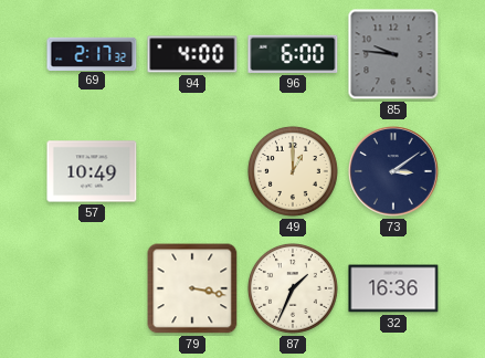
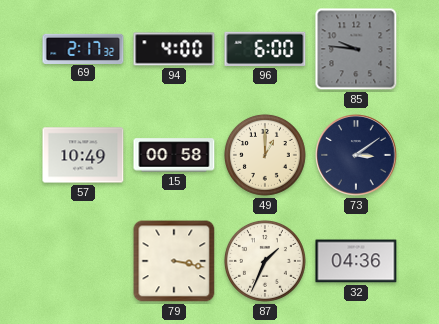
15: none -> 00:58 (174, 155)
32: 16:36 -> 04:36 (356, 261)
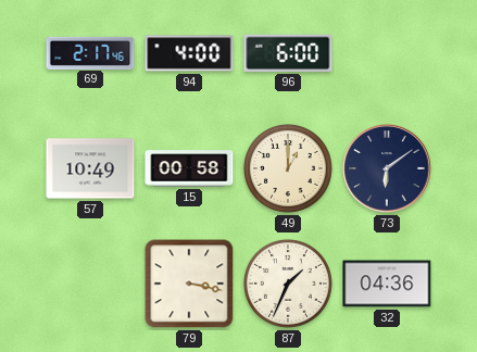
69: 2:17:32 -> 2:17:46 (90, 52)
85: 9:46 -> none (356, 49)
73: 3:09 -> 6:09 (387, 168)
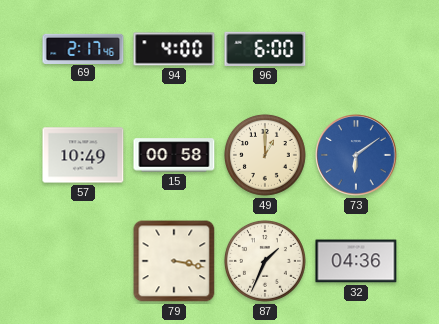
73 dial: navy -> blue (356, 155)
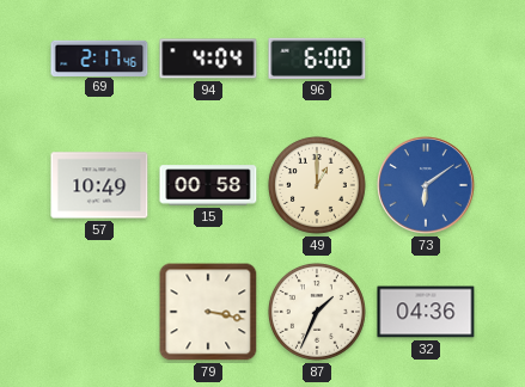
94: 4:00 -> 4:04 (208, 59)
